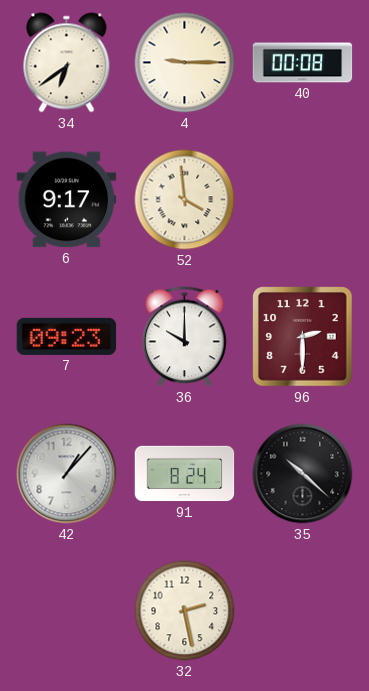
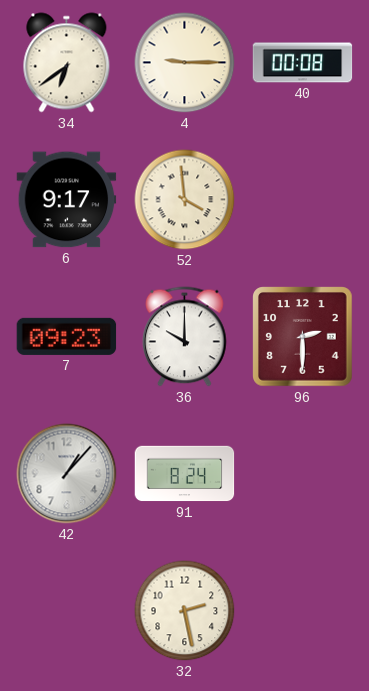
35: 10:22 -> none (303, 474)
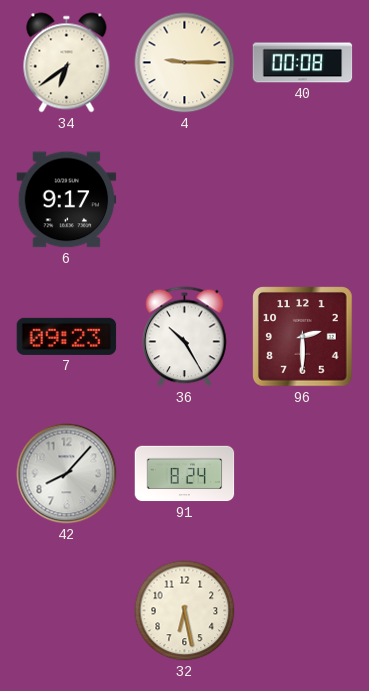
52: 3:59 -> none (185, 200)
36: 10:00 -> 10:25 (185, 337)
42: 1:07 -> 8:07 (67, 474)
32: 2:28 -> 6:28 (185, 611)
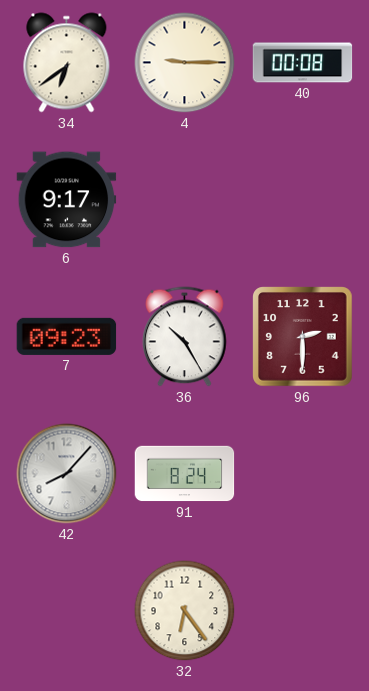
32: 6:28 -> 6:24 (185, 611)
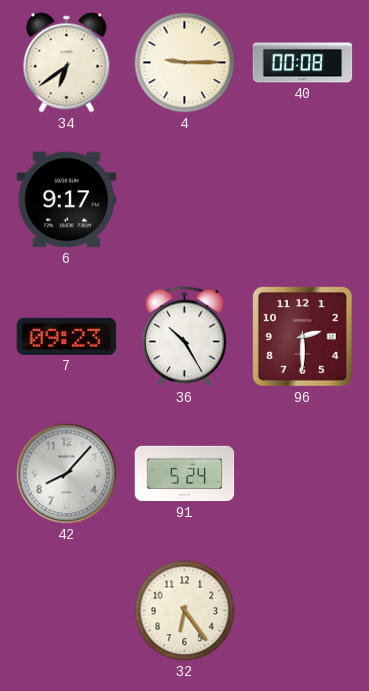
91: 8:24 -> 5:24 (185, 474)
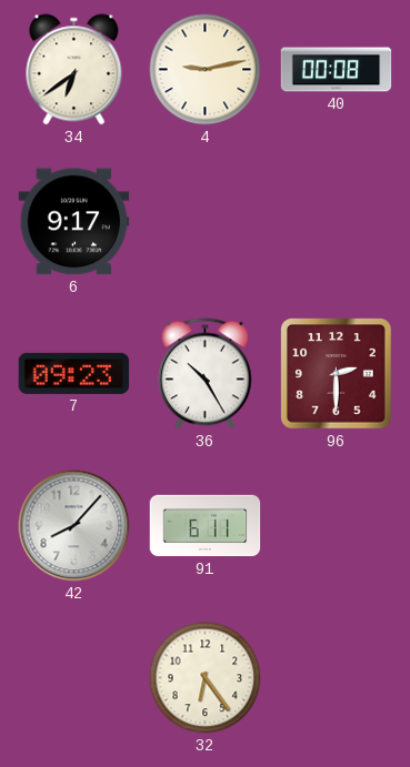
4: 9:15 -> 9:13 (206, 70)
91: 5:24 -> 6:11 (206, 526)
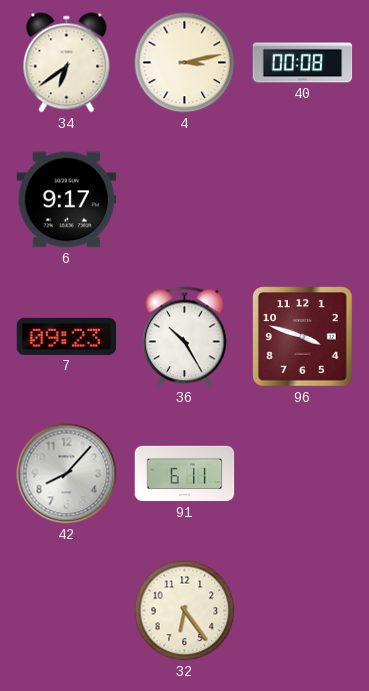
4: 9:13 -> 3:13 (185, 63)
96: 2:30 -> 3:48 (303, 337)
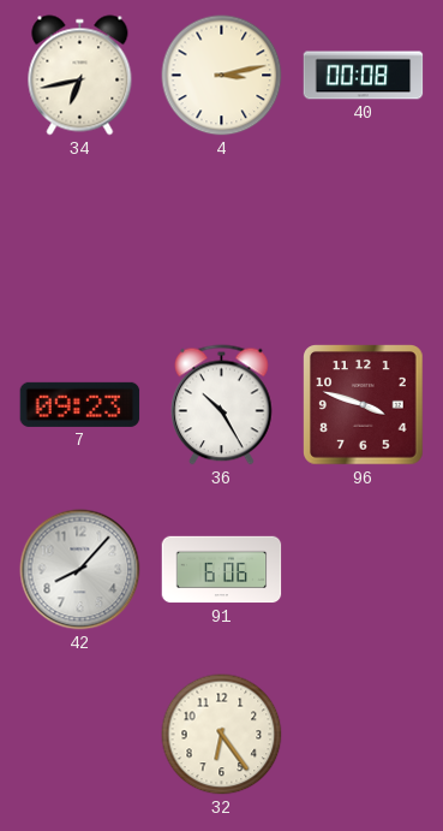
34: 6:39 -> 6:43 (80, 76)
6: 9:17 -> none (67, 200)
91: 6:11 -> 6:06 (222, 570)
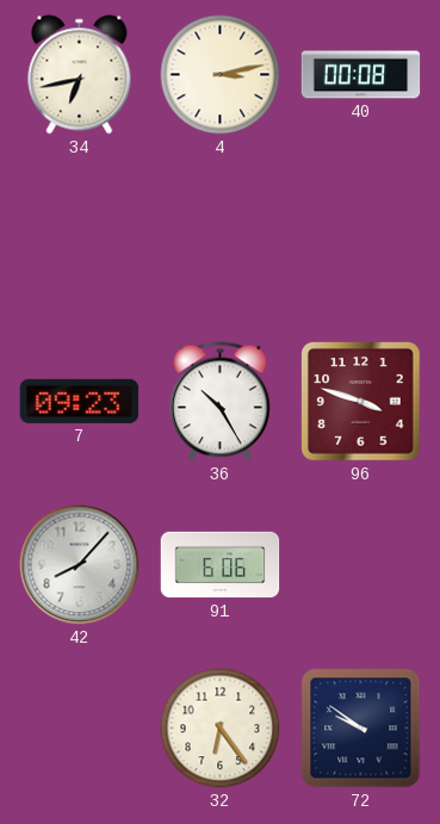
72: none -> 9:51 (361, 729)
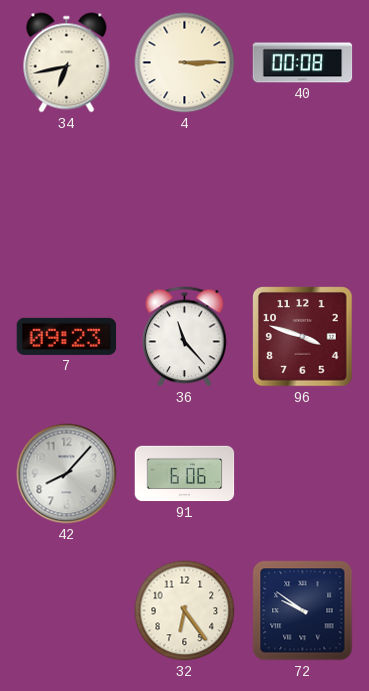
4: 3:13 -> 3:15 (185, 63)
36: 10:25 -> 11:23 (185, 337)
